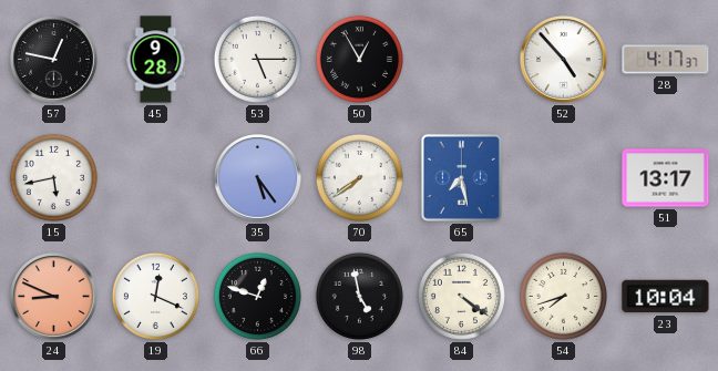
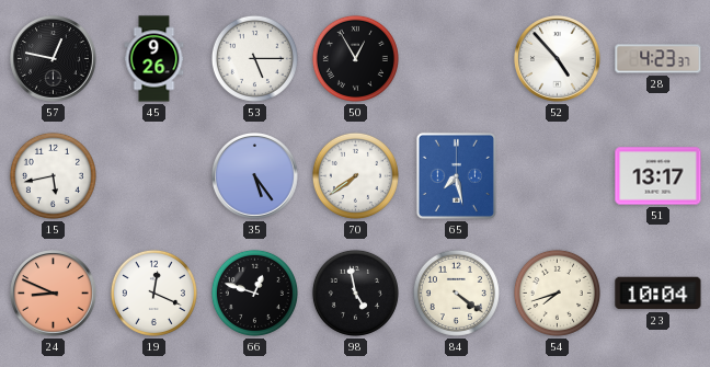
45: 9:28 -> 9:26 (154, 59)
28: 4:17 -> 4:23 (659, 59)
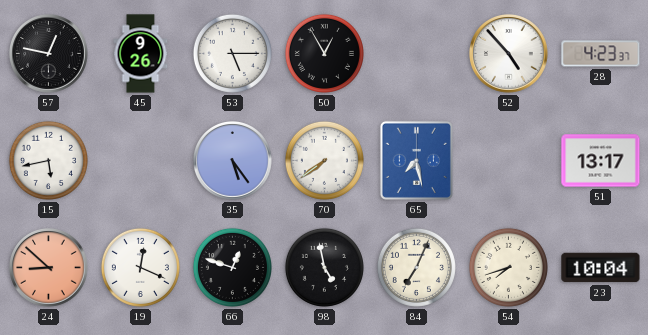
24: 8:49 -> 8:52 (49, 268)
84: 4:21 -> 7:04 (416, 267)
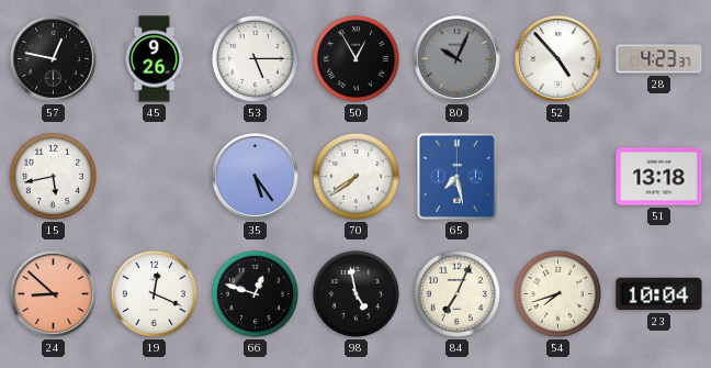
80: none -> 10:04 (458, 59)
51: 13:17 -> 13:18 (659, 177)
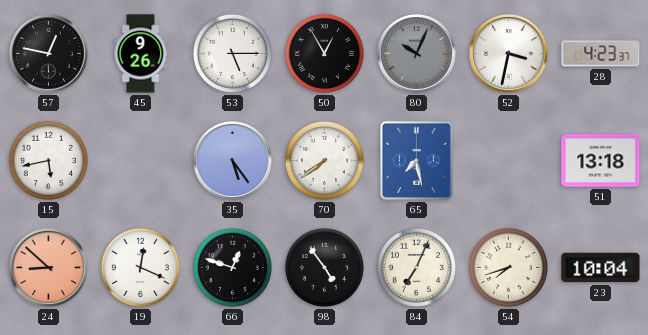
52: 4:53 -> 3:32 (509, 54)
98: 4:58 -> 4:54 (324, 267)
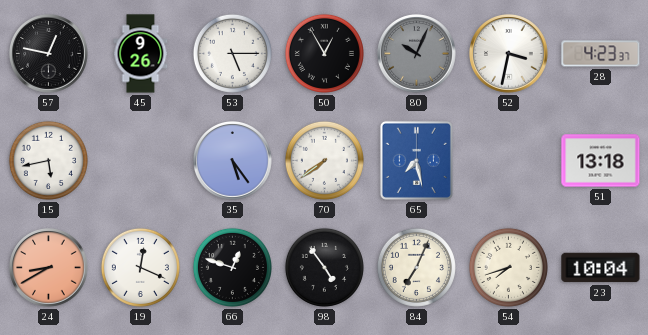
24: 8:52 -> 8:40 (49, 268)
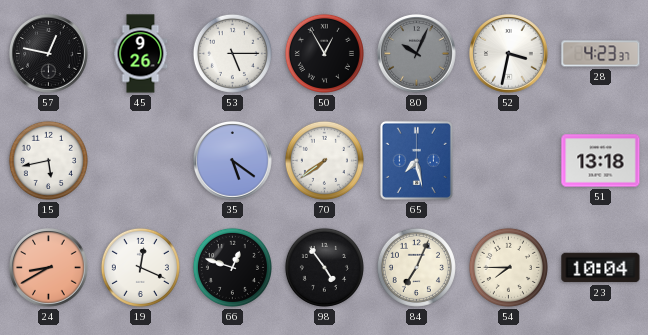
35: 5:24 -> 5:21 (233, 161)
54: 7:42 -> 7:45 (508, 267)
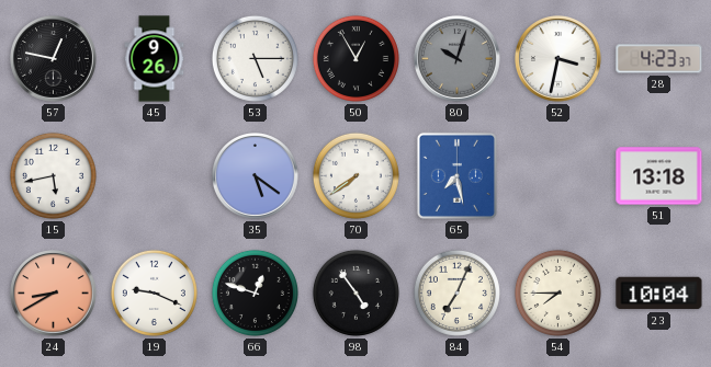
80: 10:04 -> 10:03 (458, 59)
19: 12:19 -> 9:19 (154, 293)
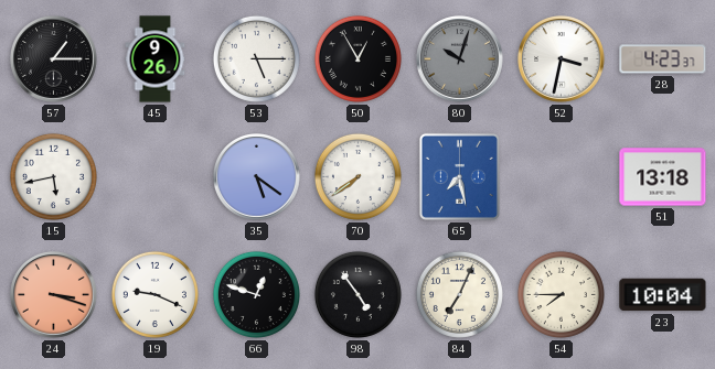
57: 12:47 -> 1:15 (54, 59)
24: 8:40 -> 3:18 (54, 295)
